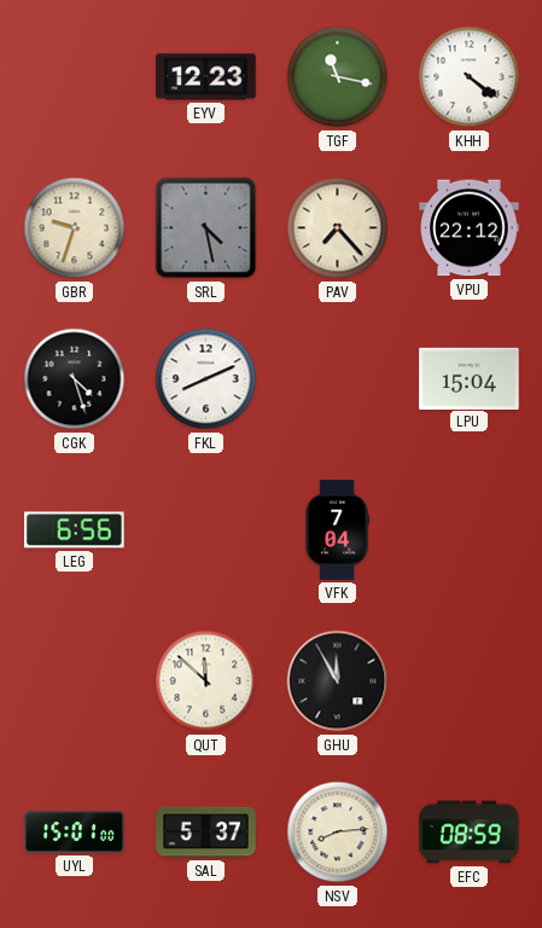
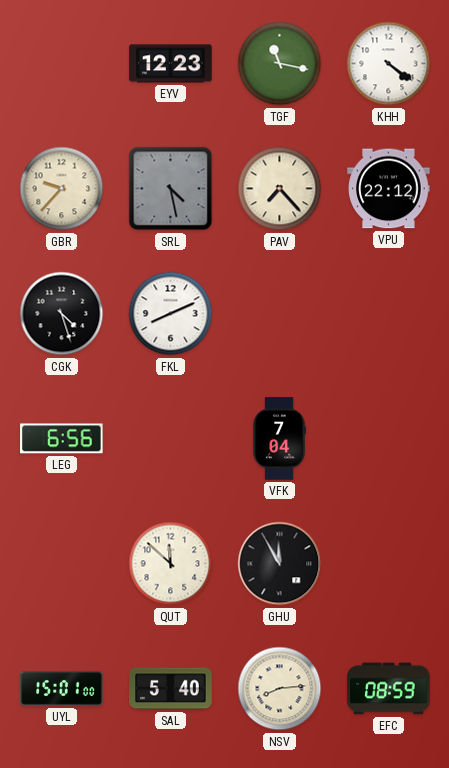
GBR: 9:33 -> 9:37 (62, 189)
LPU: 15:04 -> none (470, 378)
SAL: 5:37 -> 5:40 (171, 689)
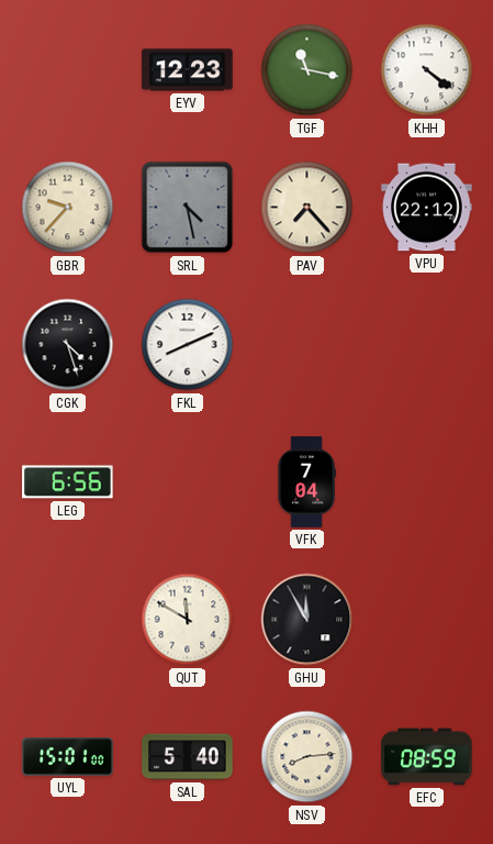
QUT: 11:52 -> 11:50 (188, 620)
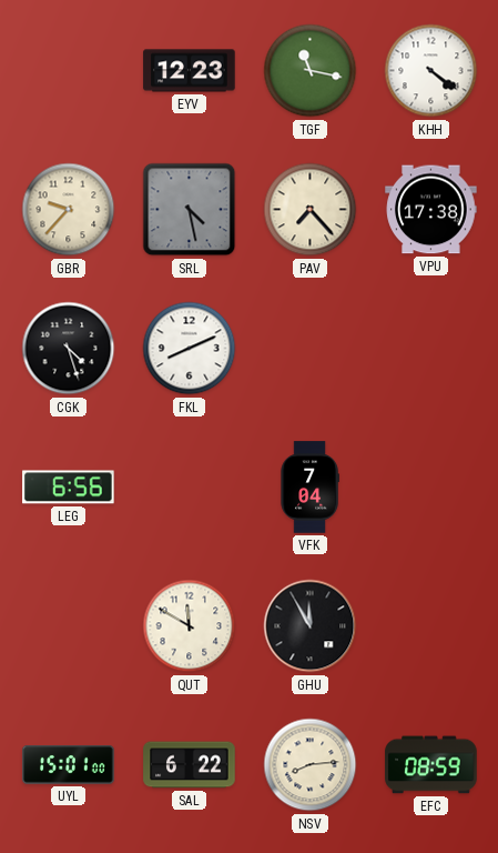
VPU: 22:12 -> 17:38 (431, 210)
SAL: 5:40 -> 6:22 (190, 765)
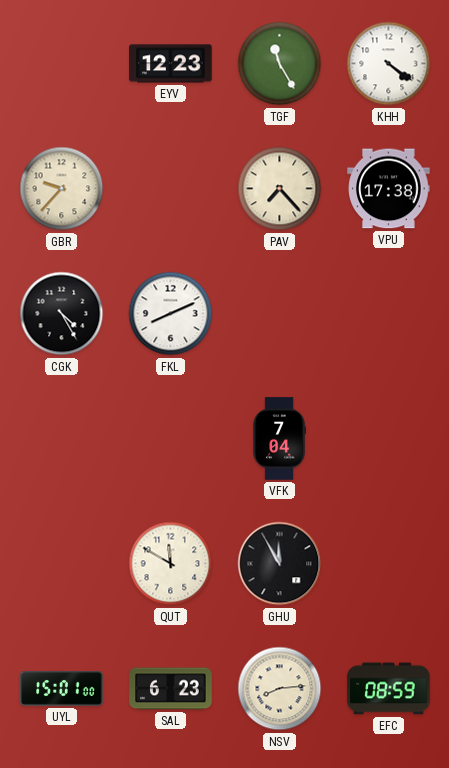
TGF: 11:17 -> 11:25 (280, 64)
SRL: 4:28 -> none (190, 210)
CGK: 4:27 -> 4:25 (62, 314)
LEG: 6:56 -> none (69, 488)
SAL: 6:22 -> 6:23 (171, 689)
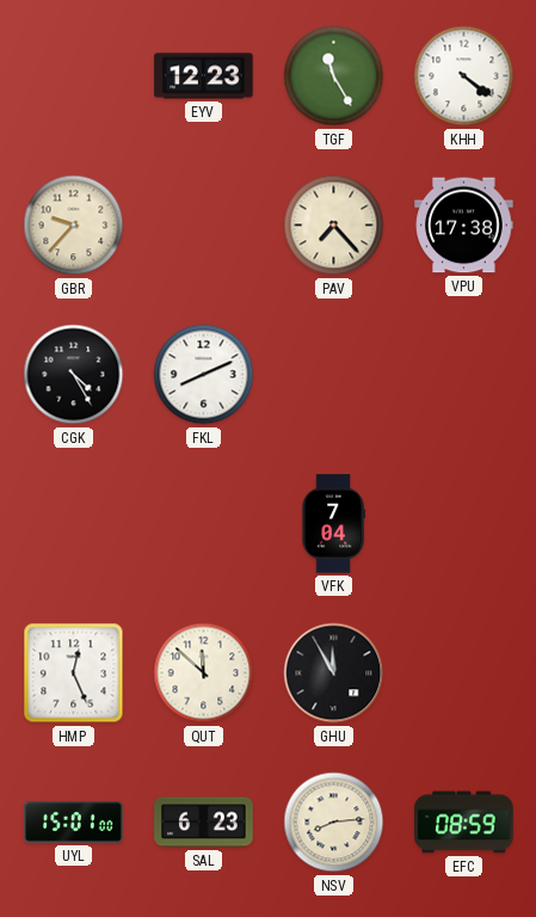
HMP: none -> 12:26 (74, 673)
QUT: 11:50 -> 11:52 (204, 673)
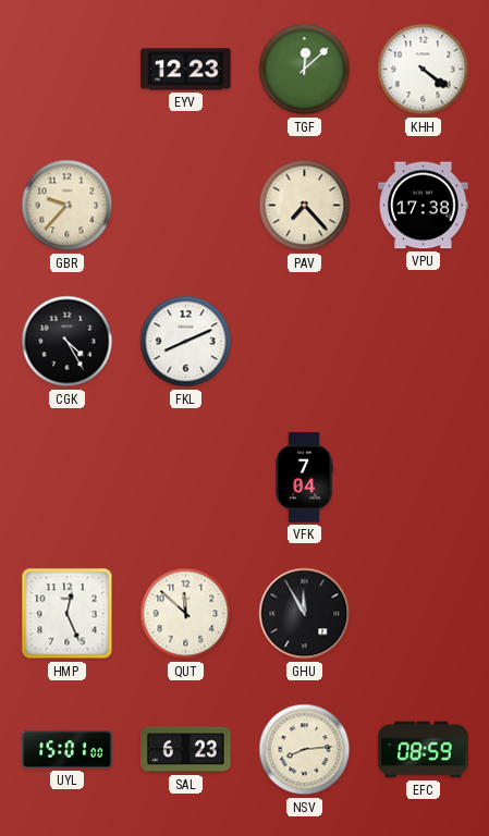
TGF: 11:25 -> 12:08 (305, 70)
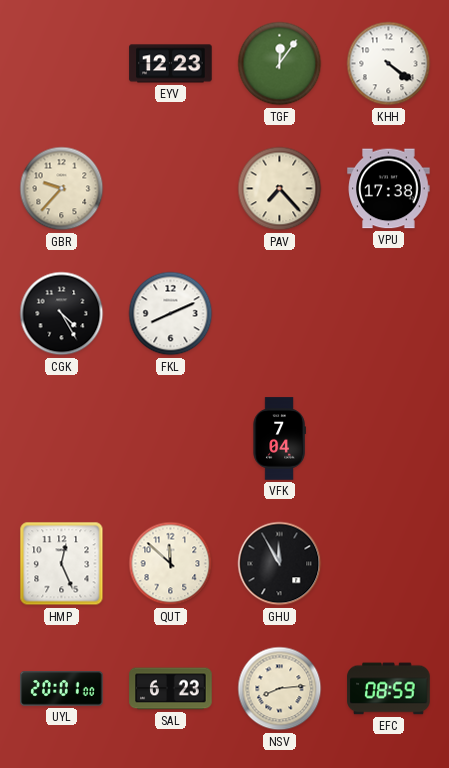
TGF: 12:08 -> 12:06 (280, 64)
UYL: 15:01 -> 20:01 (62, 689)
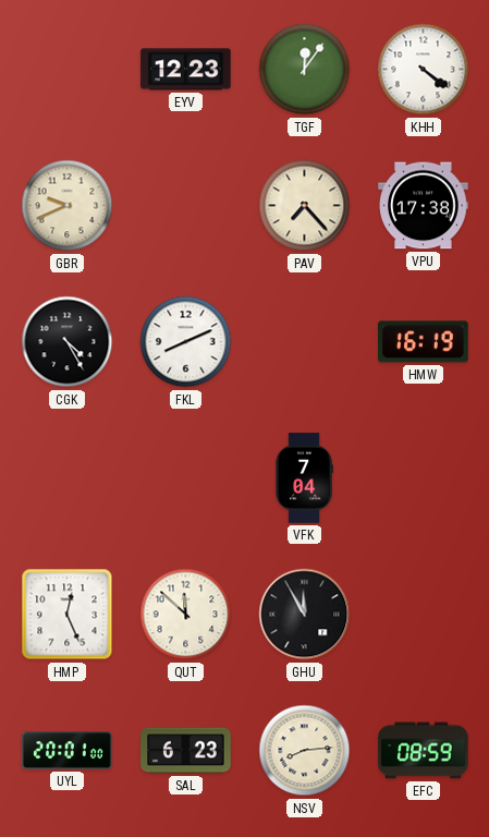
GBR: 9:37 -> 9:41 (68, 206)
HMW: none -> 16:19 (424, 342)
